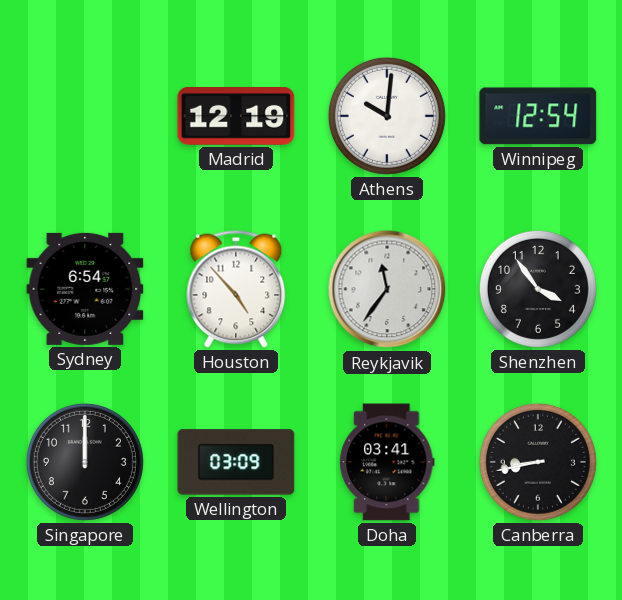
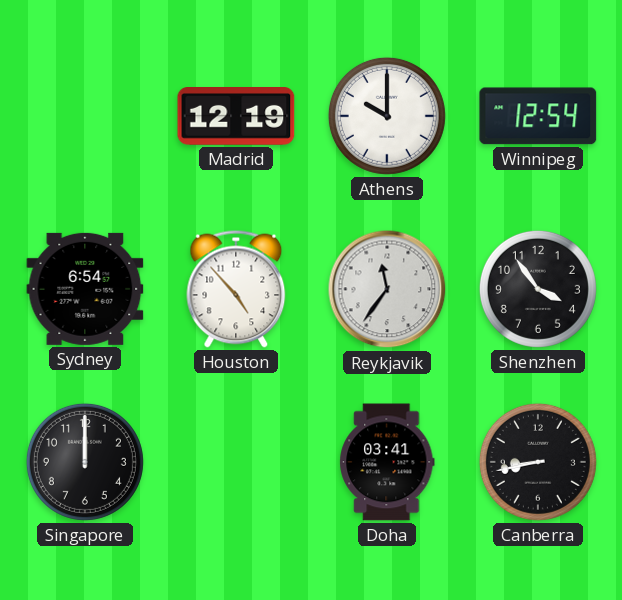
Athens: 10:01 -> 10:00 (387, 116)
Wellington: 03:09 -> none (236, 462)
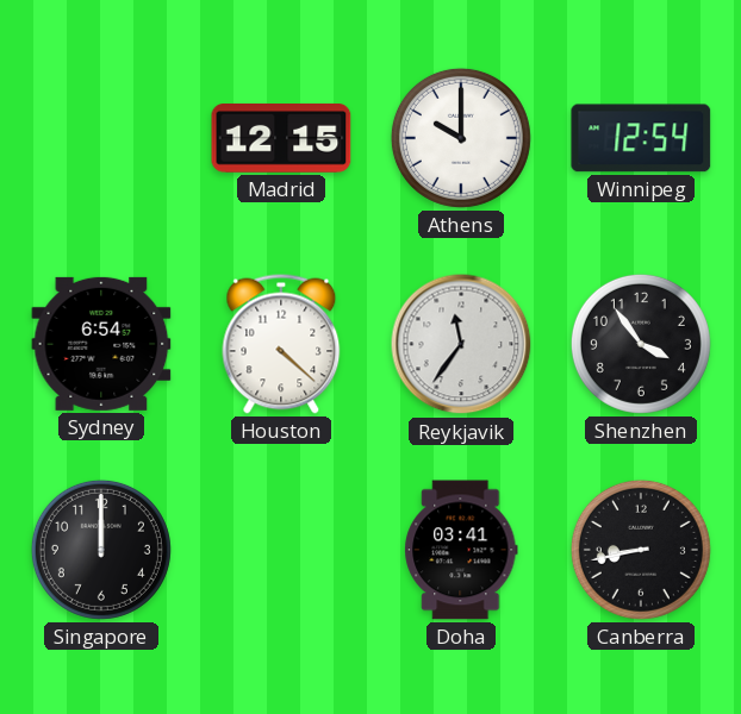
Madrid: 12:19 -> 12:15 (281, 139)
Houston: 4:53 -> 4:22 (281, 344)
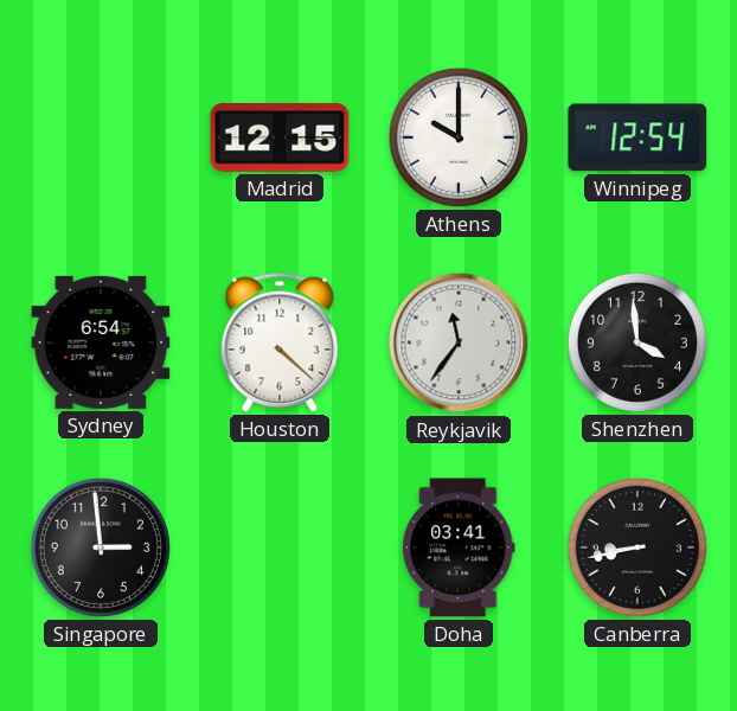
Shenzhen: 3:54 -> 3:59 (637, 342)
Singapore: 12:00 -> 2:59 (101, 547)
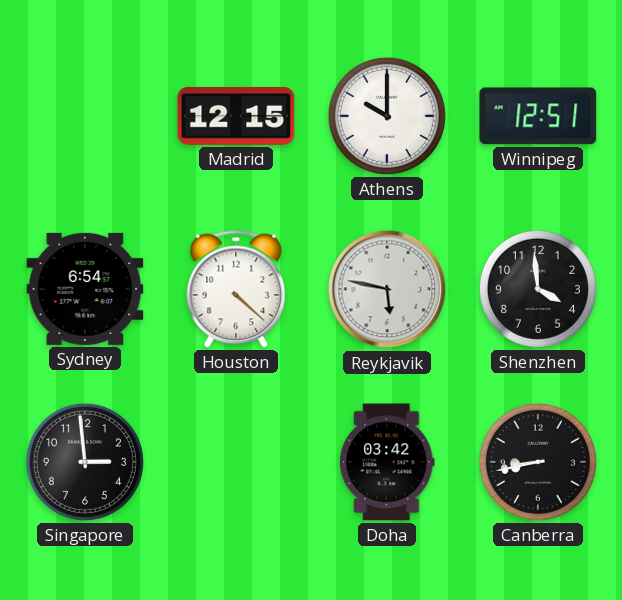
Winnipeg: 12:54 -> 12:51 (538, 116)
Reykjavik: 11:36 -> 5:47 (387, 289)
Doha: 03:41 -> 03:42 (387, 462)
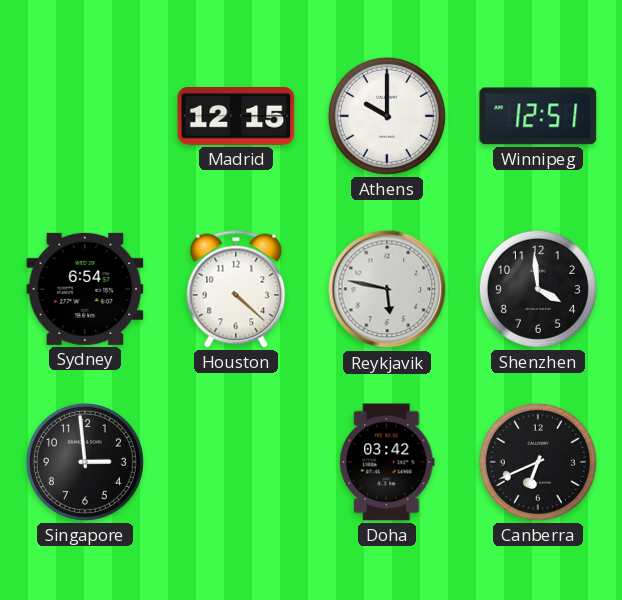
Canberra: 8:43 -> 6:41 (538, 462)
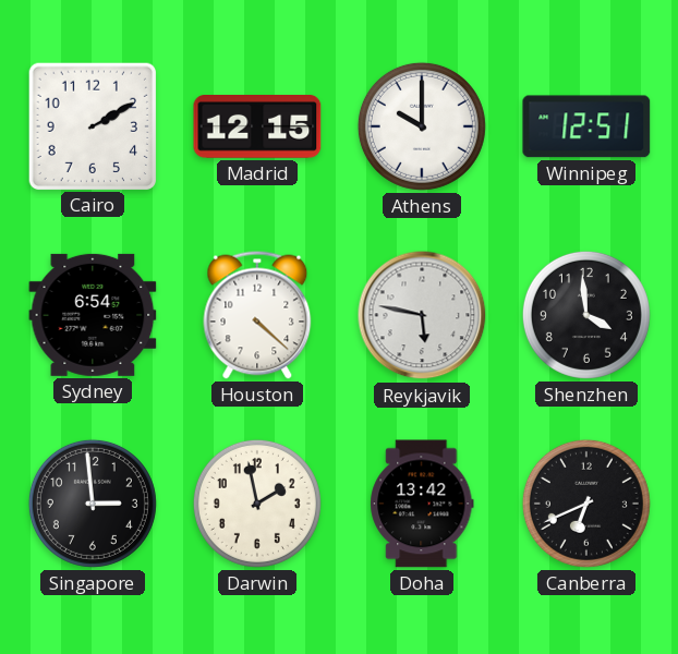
Cairo: none -> 2:10 (92, 125)
Darwin: none -> 1:58 (257, 504)
Doha: 03:42 -> 13:42 (422, 504)
